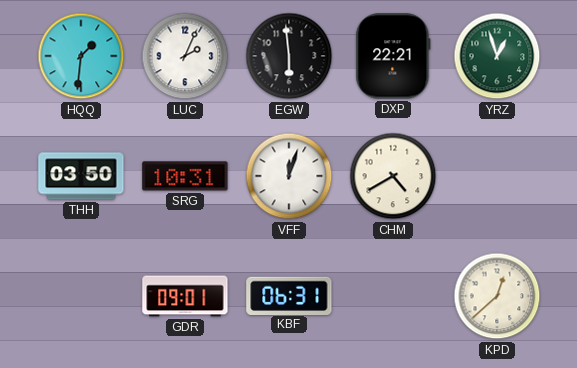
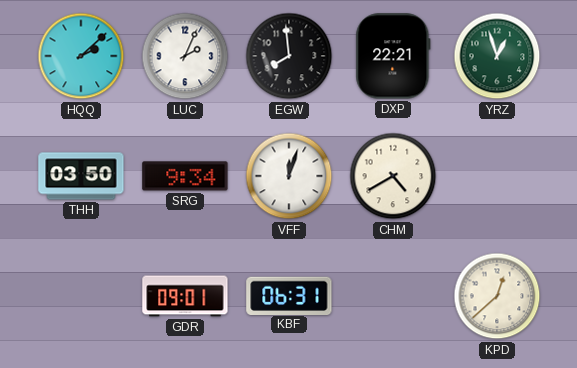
HQQ: 1:31 -> 2:08 (81, 56)
EGW: 5:59 -> 7:59 (289, 56)
SRG: 10:31 -> 9:34 (185, 176)
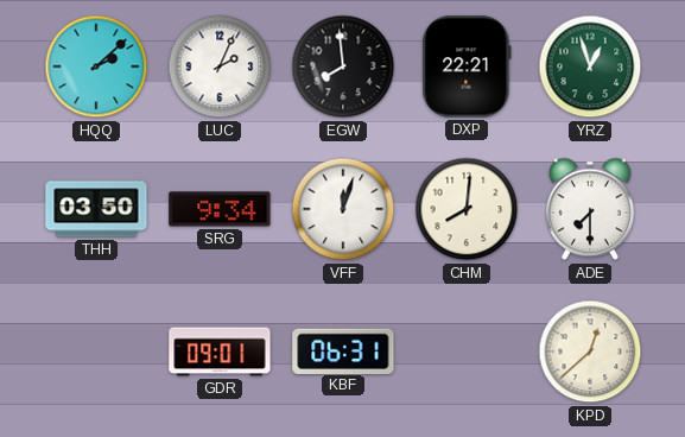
CHM: 4:40 -> 8:01 (467, 209)
ADE: none -> 7:30 (590, 209)
